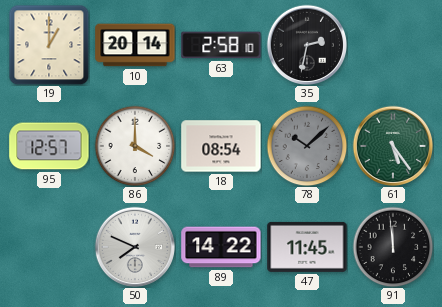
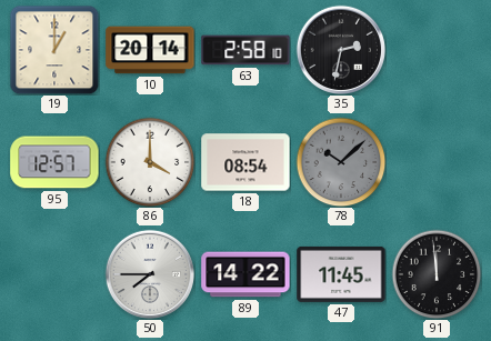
61: 5:24 -> none (392, 145)
50: 7:49 -> 7:45 (149, 273)
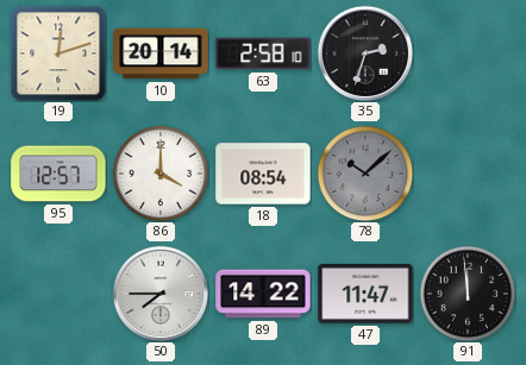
19: 1:00 -> 12:12 (58, 54)
35: 2:32 -> 2:33 (364, 52)
47: 11:45 -> 11:47 (365, 294)
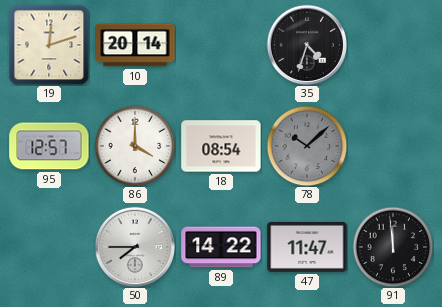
63: 2:58 -> none (263, 54)
35: 2:33 -> 4:33 (306, 44)
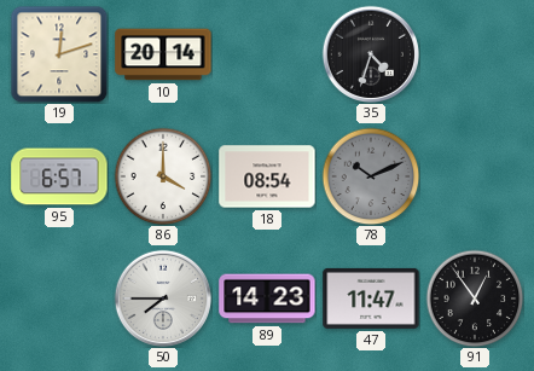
95: 12:57 -> 6:57 (59, 176)
78: 10:08 -> 10:11 (371, 176)
89: 14:22 -> 14:23 (267, 298)
91: 11:59 -> 12:54 (475, 298)
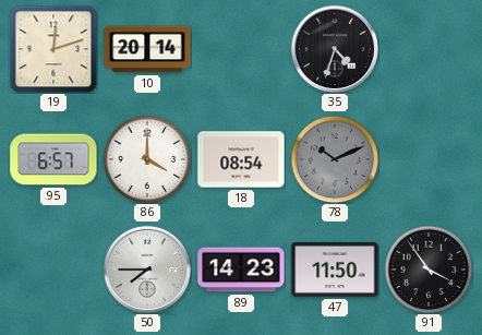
47: 11:47 -> 11:50 (335, 270)
91: 12:54 -> 3:54 (429, 270)
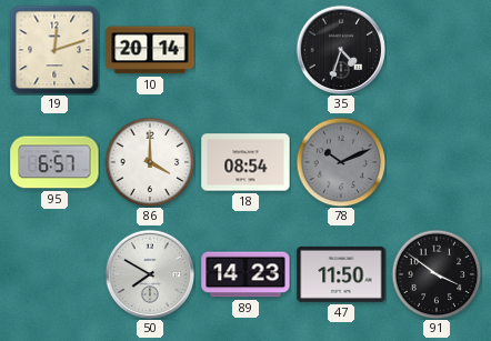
50: 7:45 -> 7:50 (149, 273)
91: 3:54 -> 3:51 (437, 274)
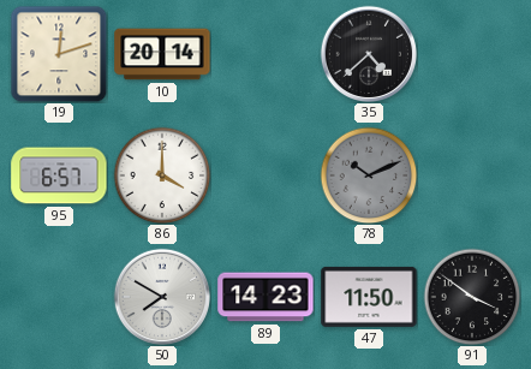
35: 4:33 -> 4:38 (368, 53)
18: 08:54 -> none (245, 162)
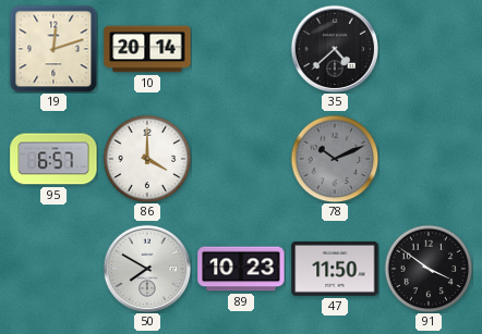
89: 14:23 -> 10:23 (241, 269)
